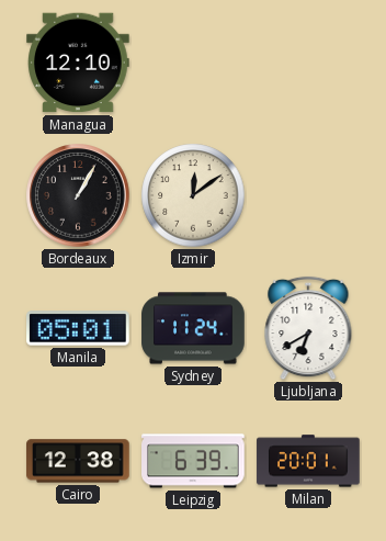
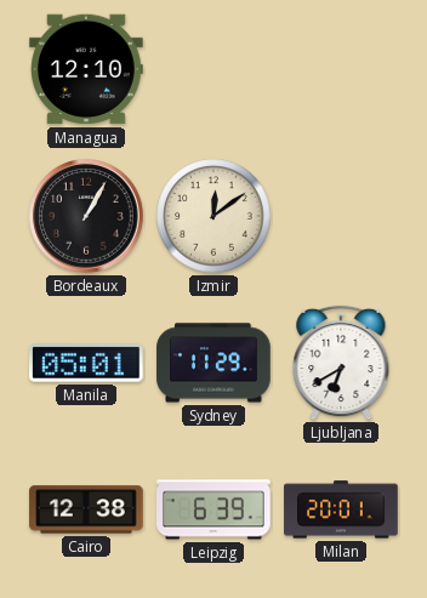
Sydney: 11:24 -> 11:29 (213, 363)
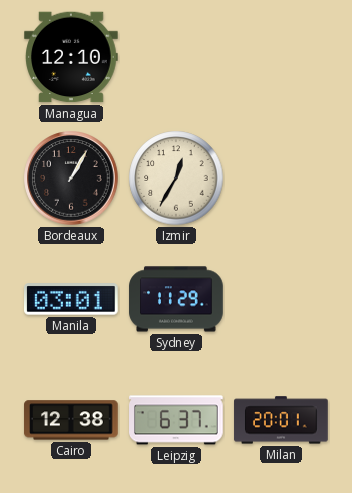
Izmir: 12:09 -> 12:35 (176, 178)
Manila: 05:01 -> 03:01 (72, 299)
Ljubljana: 6:40 -> none (341, 363)
Leipzig: 6:39 -> 6:37 (176, 420)
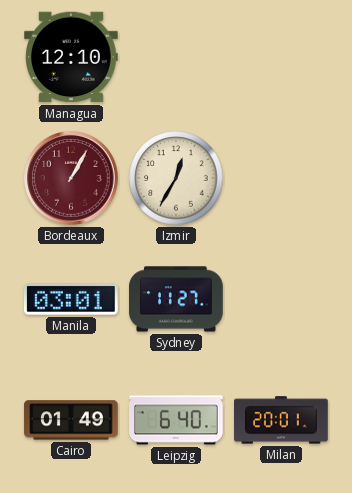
Bordeaux dial: black -> burgundy (71, 178)
Sydney: 11:29 -> 11:27 (176, 299)
Cairo: 12:38 -> 01:49 (71, 420)
Leipzig: 6:37 -> 6:40 (176, 420)
